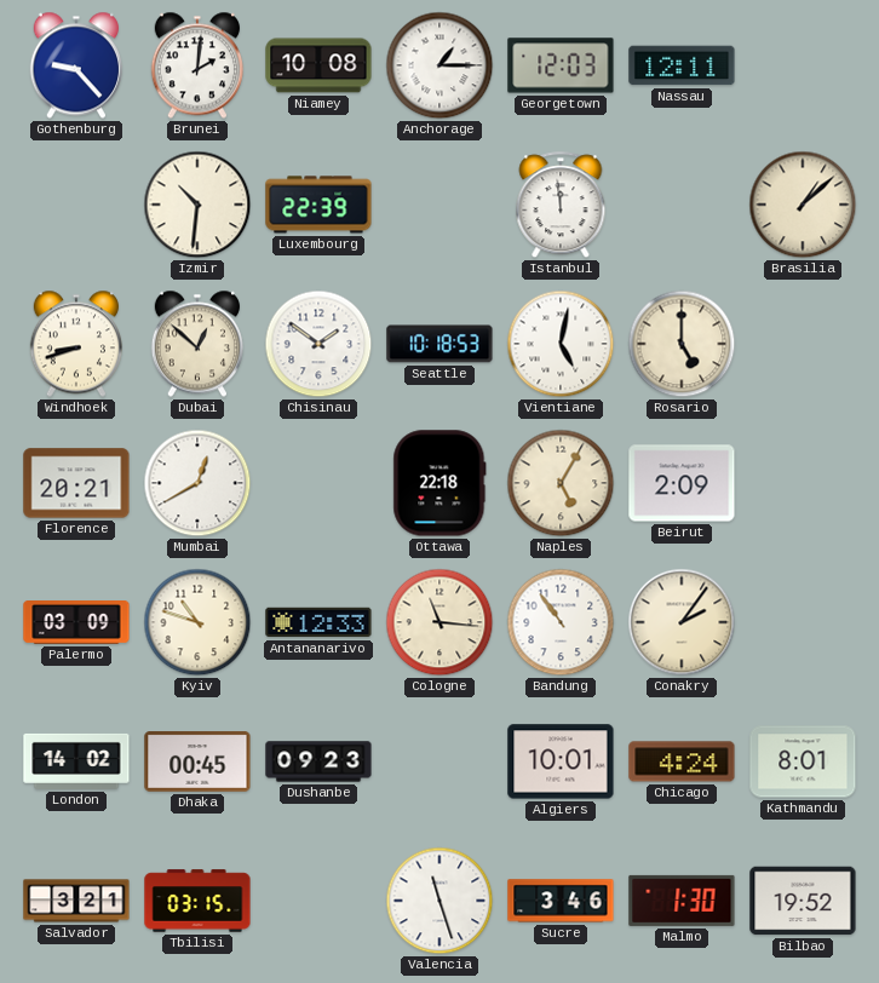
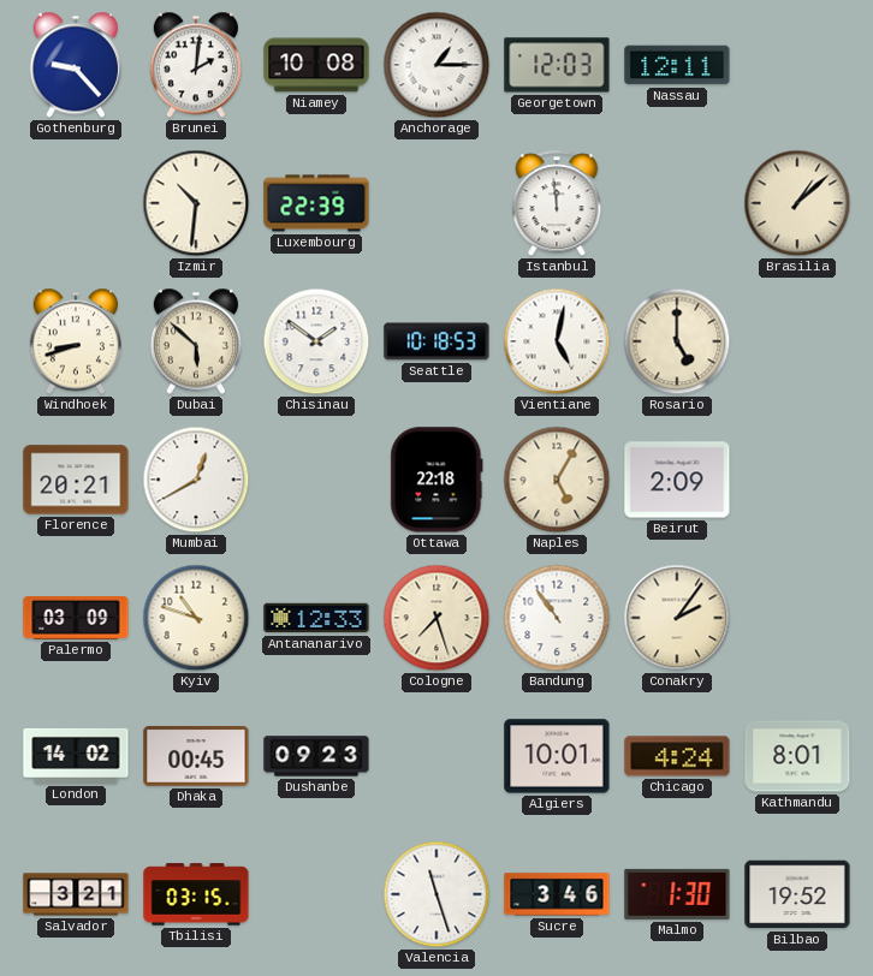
Dubai: 12:52 -> 5:52 (195, 341)
Cologne: 11:16 -> 7:27 (437, 618)
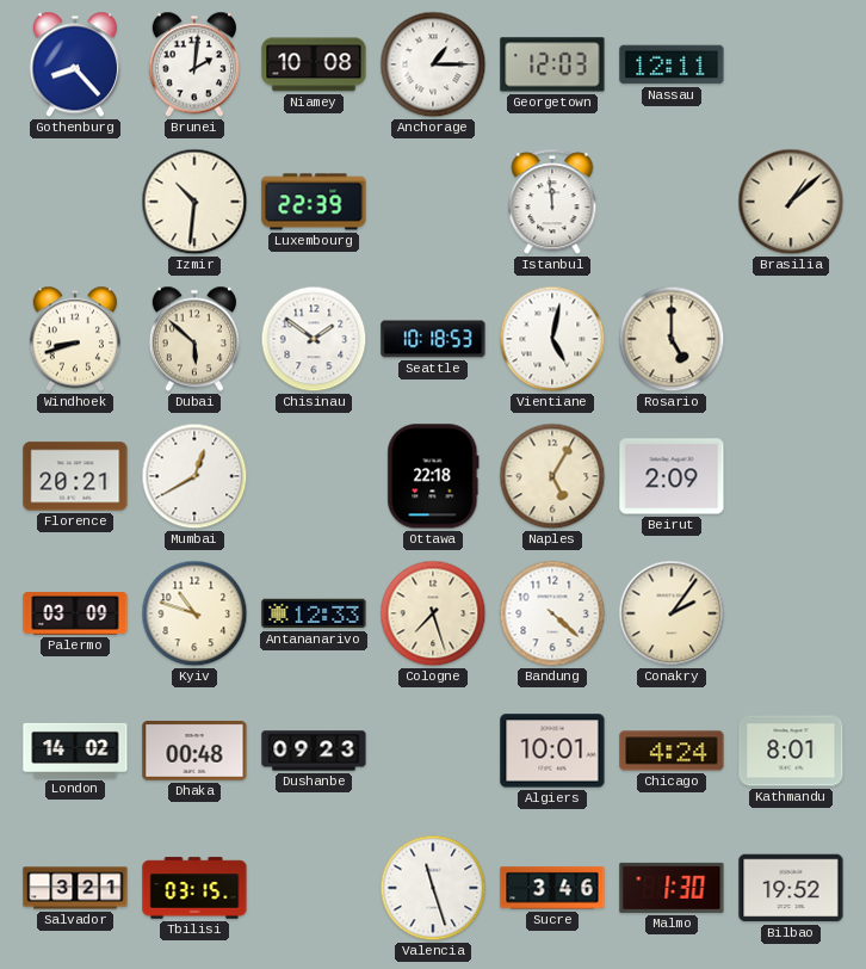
Gothenburg: 9:23 -> 8:23 (74, 64)
Bandung: 10:54 -> 4:22 (552, 613)
Dhaka: 00:45 -> 00:48 (194, 752)
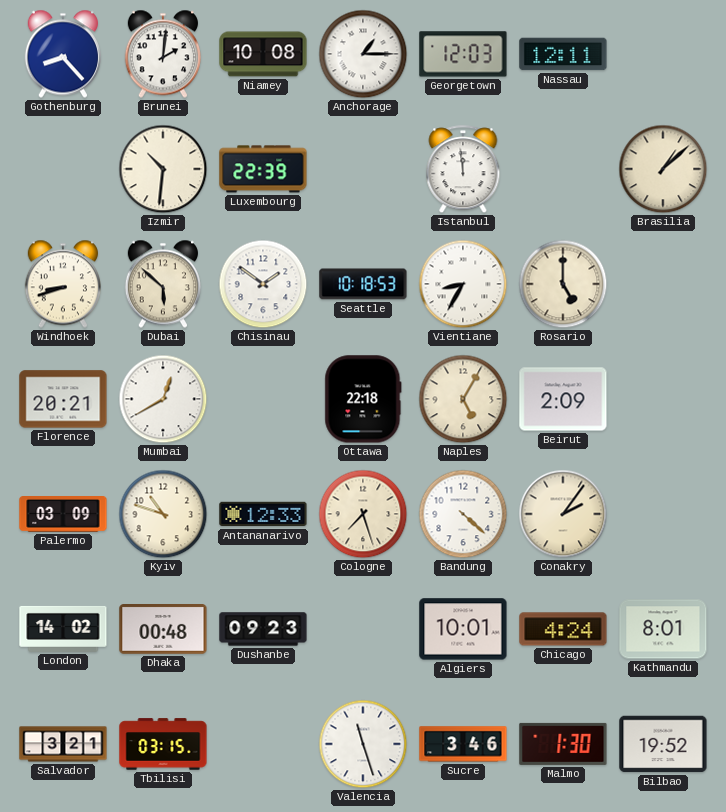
Vientiane: 5:02 -> 8:35 (463, 284)
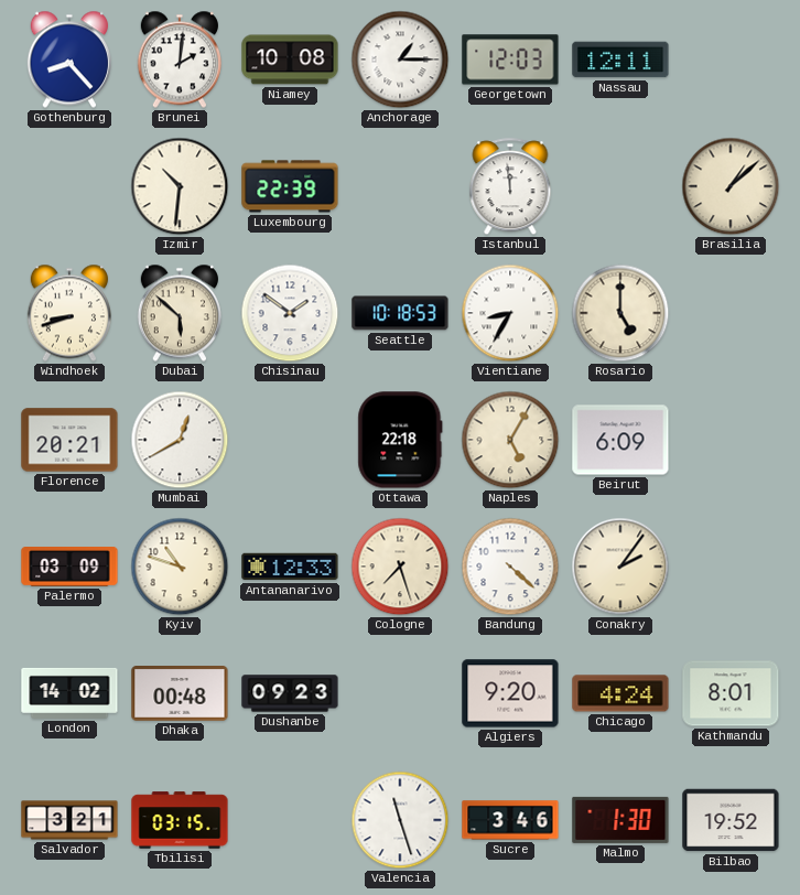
Beirut: 2:09 -> 6:09 (620, 440)
Algiers: 10:01 -> 9:20 (510, 693)
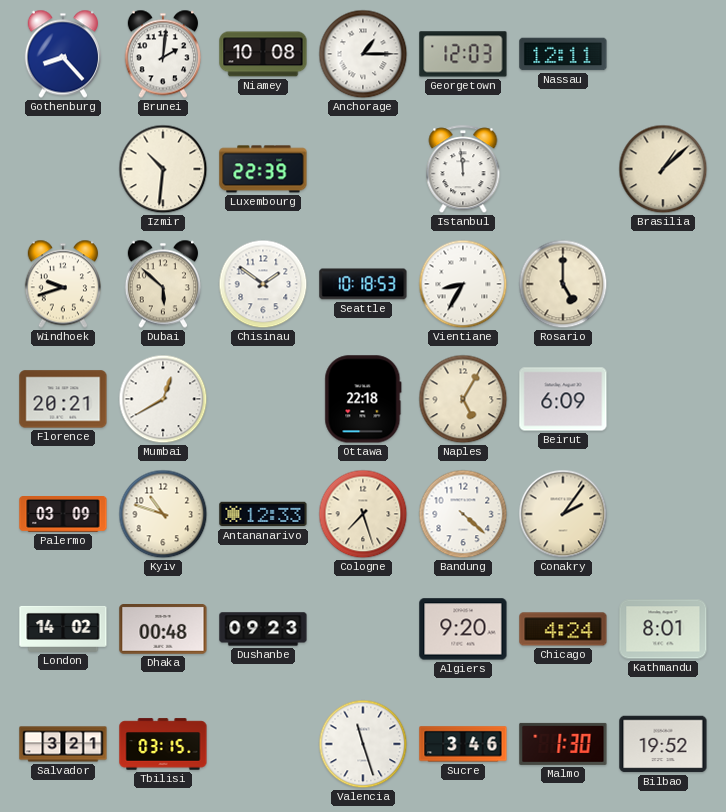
Windhoek: 8:42 -> 9:42 (62, 284)
